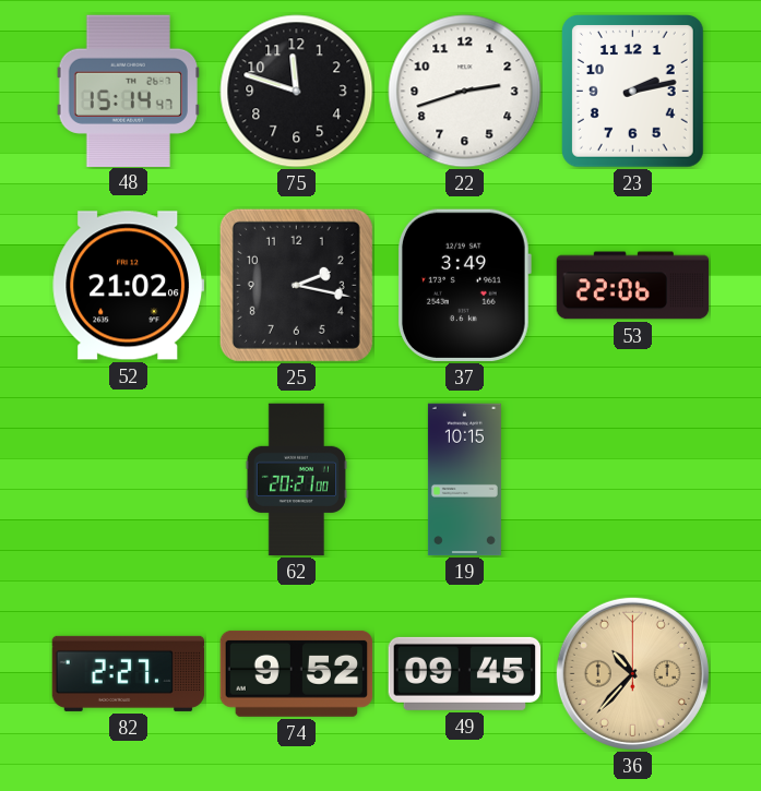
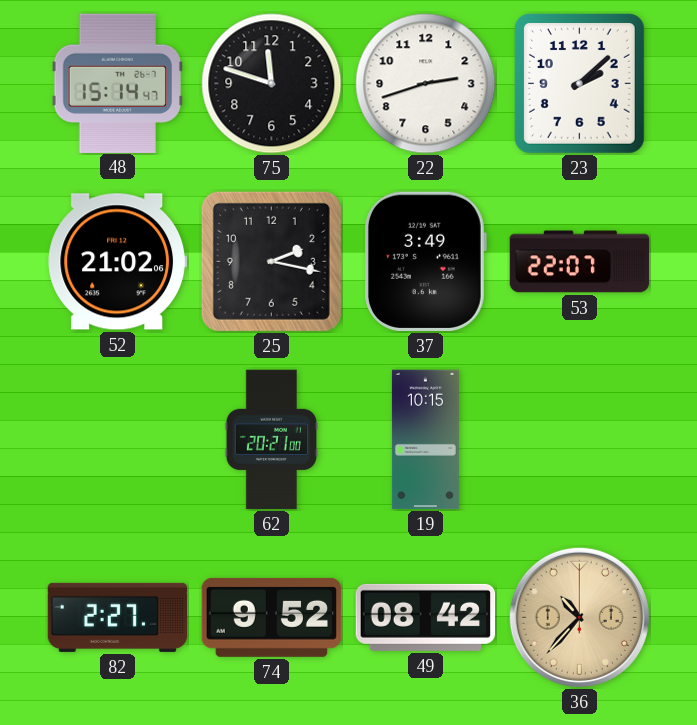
23: 2:13 -> 2:08 (579, 83)
53: 22:06 -> 22:07 (580, 262)
49: 09:45 -> 08:42 (426, 617)
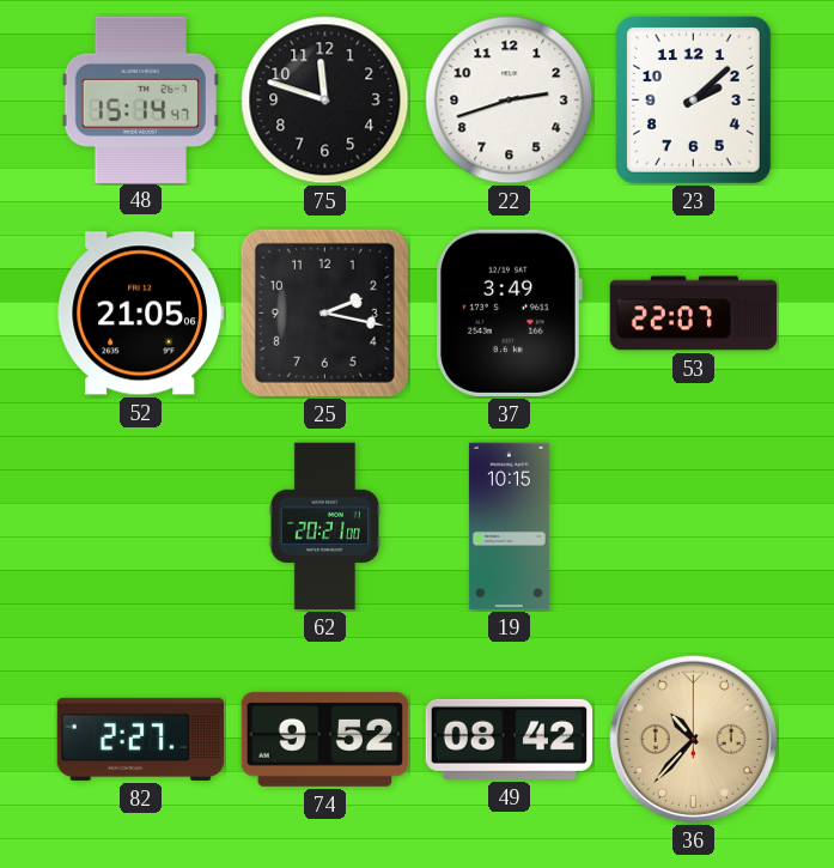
52: 21:02 -> 21:05 (140, 314)
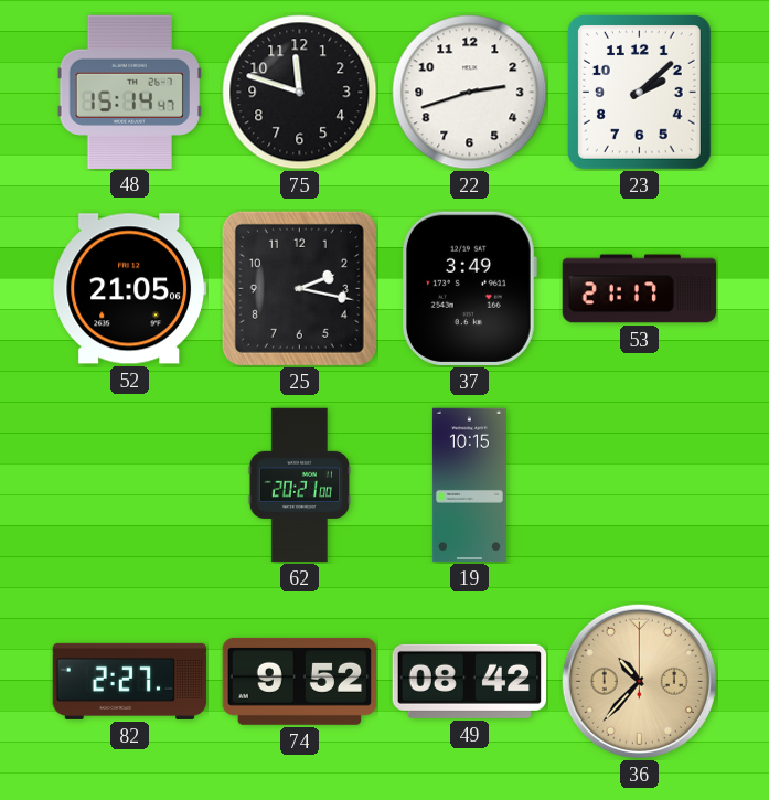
53: 22:07 -> 21:17 (640, 289)
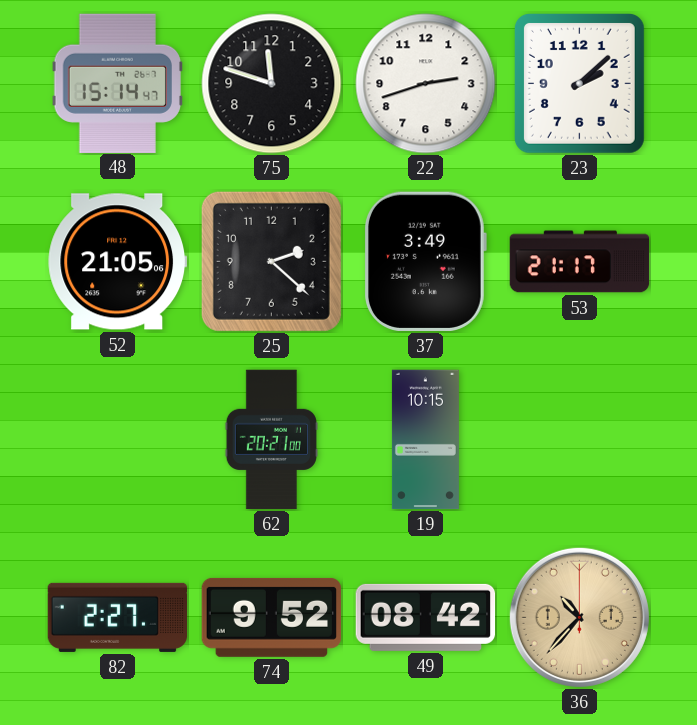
25: 2:17 -> 2:22 (271, 261)
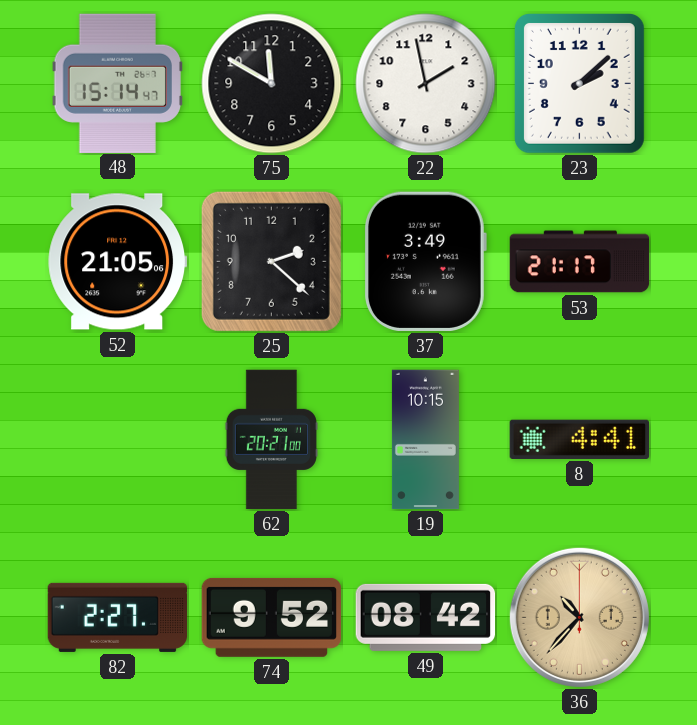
75: 11:48 -> 11:50 (272, 84)
22: 2:42 -> 1:58 (426, 84)
8: none -> 4:41 (579, 439)
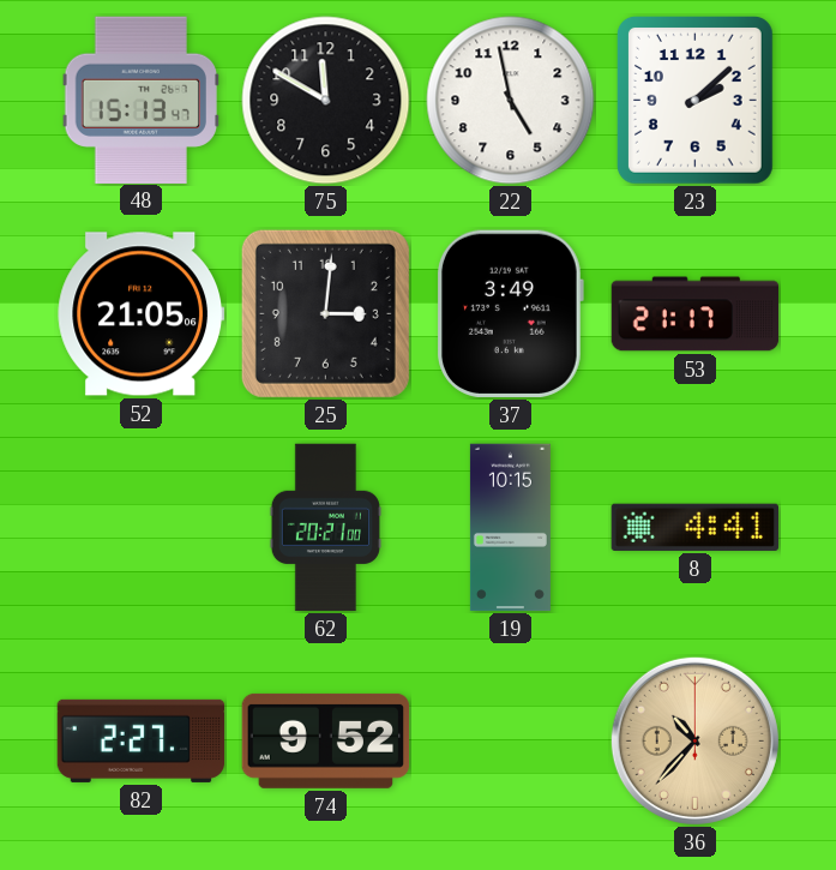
48: 15:14 -> 15:13 (140, 100)
22: 1:58 -> 4:58 (511, 101)
25: 2:22 -> 3:01 (325, 313)
49: 08:42 -> none (426, 617)
